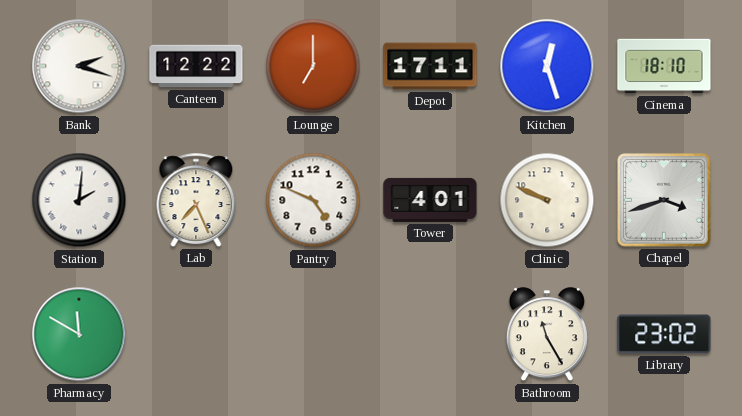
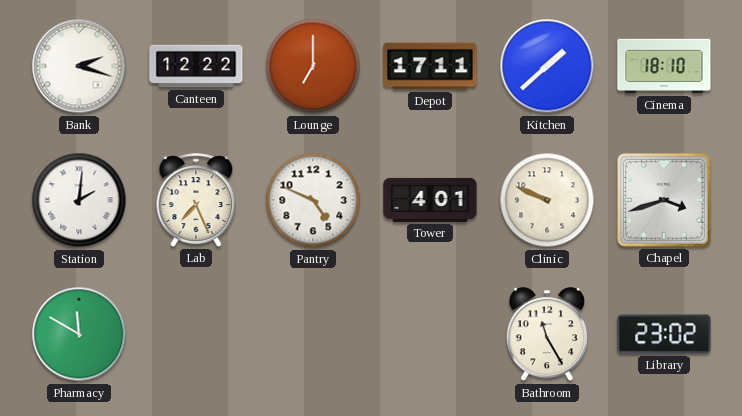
Kitchen: 12:27 -> 1:38 (547, 66)
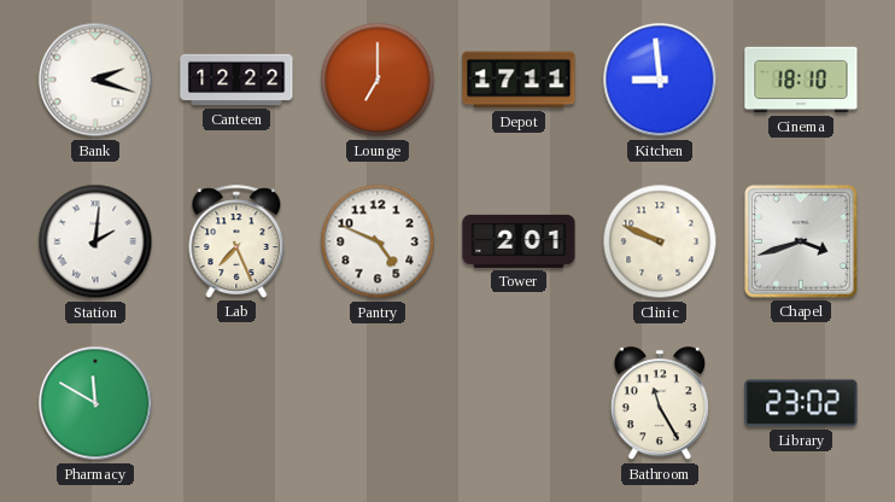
Kitchen: 1:38 -> 8:59 (660, 80)
Tower: 4:01 -> 2:01 (519, 241)
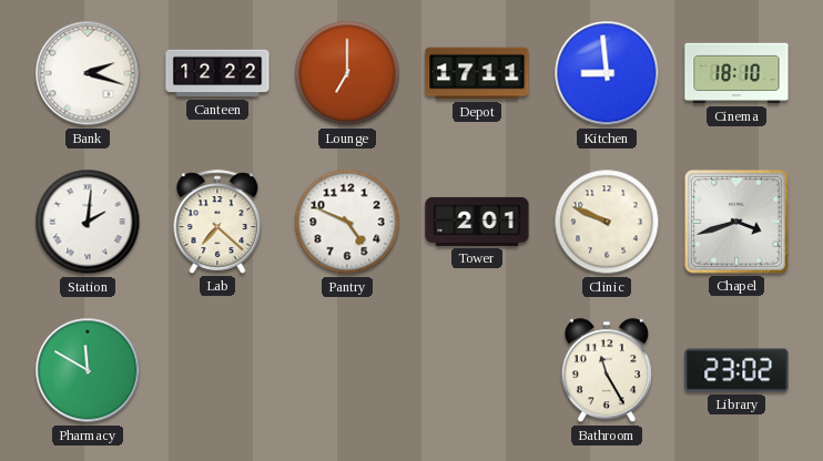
Lab: 7:26 -> 7:22 (217, 222)
